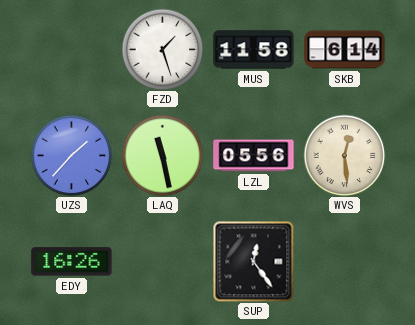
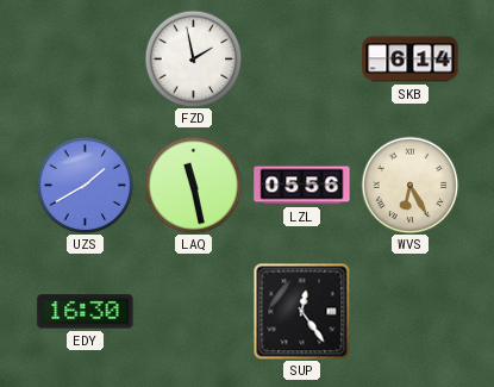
FZD: 1:27 -> 1:58 (193, 58)
MUS: 11:58 -> none (254, 50)
UZS: 1:37 -> 1:40 (85, 185)
WVS: 12:29 -> 6:25 (409, 185)
EDY: 16:26 -> 16:30 (86, 312)
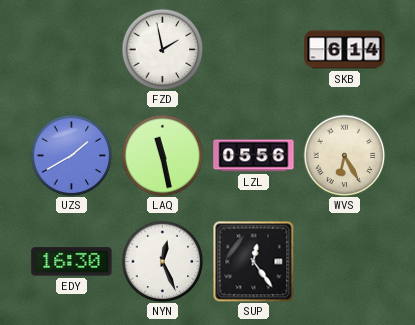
NYN: none -> 12:26 (162, 261)
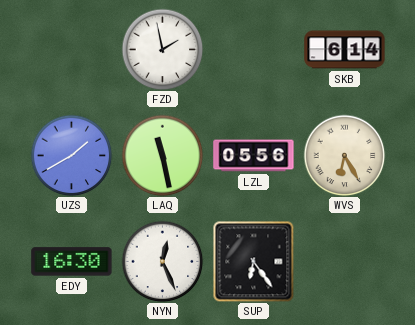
SUP: 12:24 -> 6:24 (253, 261)
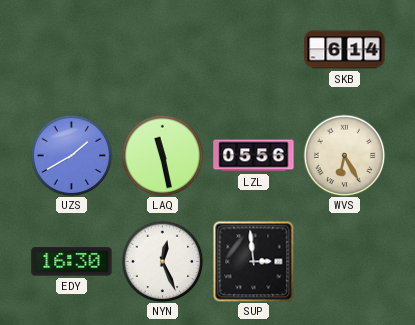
FZD: 1:58 -> none (162, 49)
SUP: 6:24 -> 2:59 (253, 261)
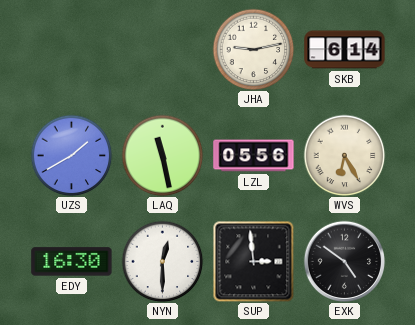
JHA: none -> 9:13 (253, 49)
NYN: 12:26 -> 12:30 (162, 261)
EXK: none -> 4:51 (344, 261)
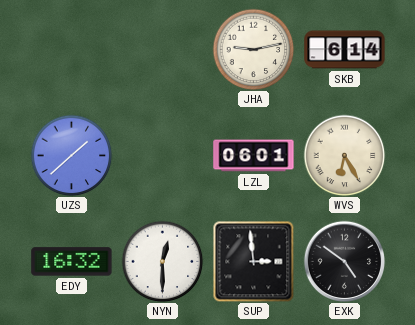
UZS: 1:40 -> 1:38 (71, 155)
LAQ: 11:28 -> none (162, 155)
LZL: 05:56 -> 06:01 (254, 156)
EDY: 16:30 -> 16:32 (72, 262)
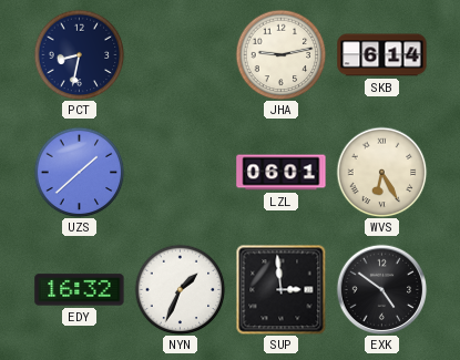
PCT: none -> 8:32 (79, 54)
NYN: 12:30 -> 1:34 (180, 289)
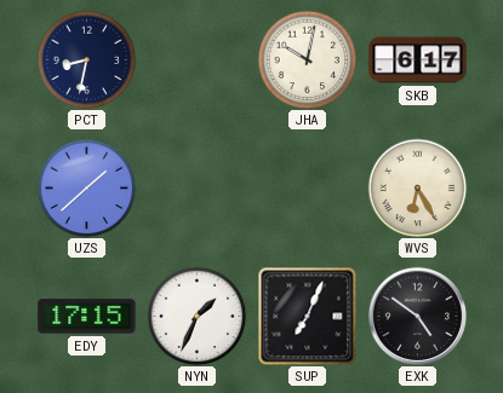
JHA: 9:13 -> 10:02 (307, 59)
SKB: 6:14 -> 6:17 (418, 60)
LZL: 06:01 -> none (282, 173)
EDY: 16:32 -> 17:15 (87, 317)
SUP: 2:59 -> 7:04 (307, 316)
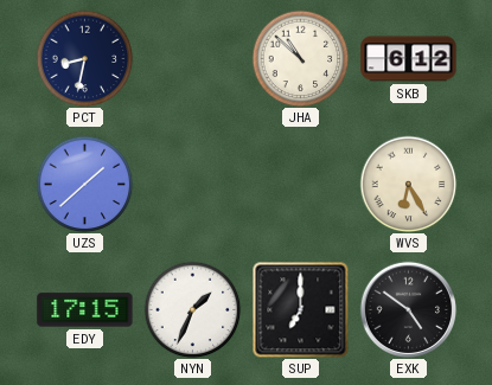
JHA: 10:02 -> 10:52 (300, 58)
SKB: 6:17 -> 6:12 (409, 59)
SUP: 7:04 -> 7:00 (300, 309)
